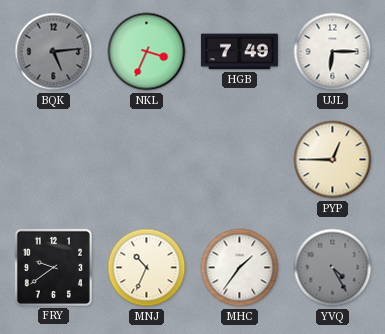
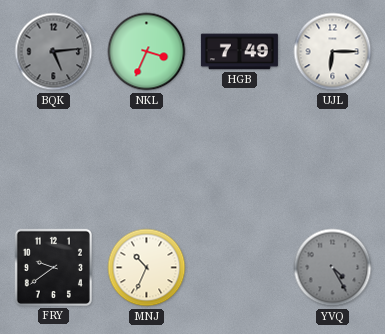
PYP: 12:45 -> none (333, 160)
MHC: 1:36 -> none (240, 268)
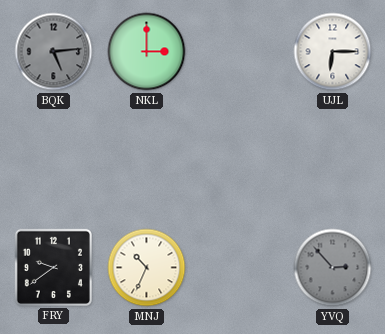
NKL: 3:34 -> 3:00 (147, 52)
HGB: 7:49 -> none (239, 52)
YVQ: 4:25 -> 2:53 (333, 268)
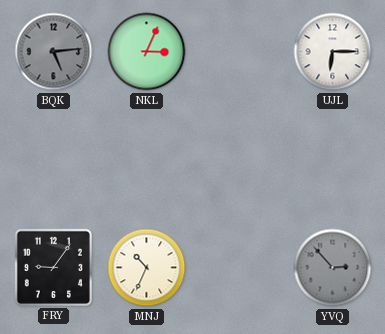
NKL: 3:00 -> 3:04 (147, 52)
FRY: 9:39 -> 9:06 (53, 267)
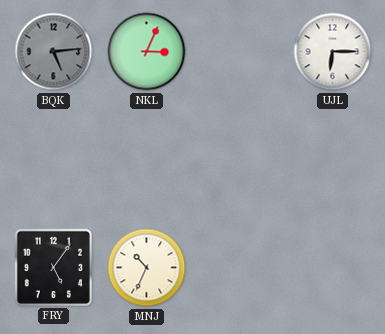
FRY: 9:06 -> 5:06 (53, 267)
YVQ: 2:53 -> none (333, 268)
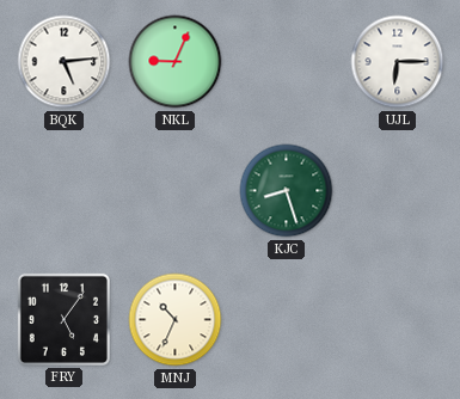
BQK dial: grey -> white (65, 62)
NKL: 3:04 -> 9:04 (176, 62)
KJC: none -> 8:27 (287, 191)
